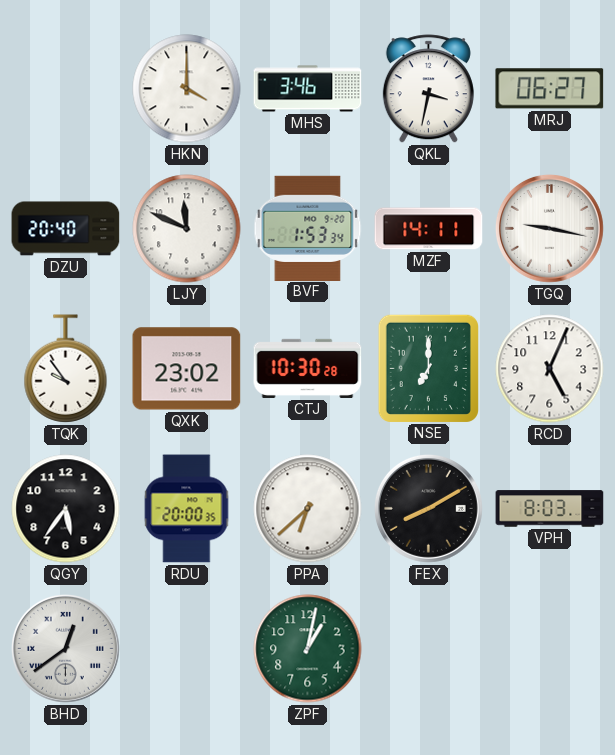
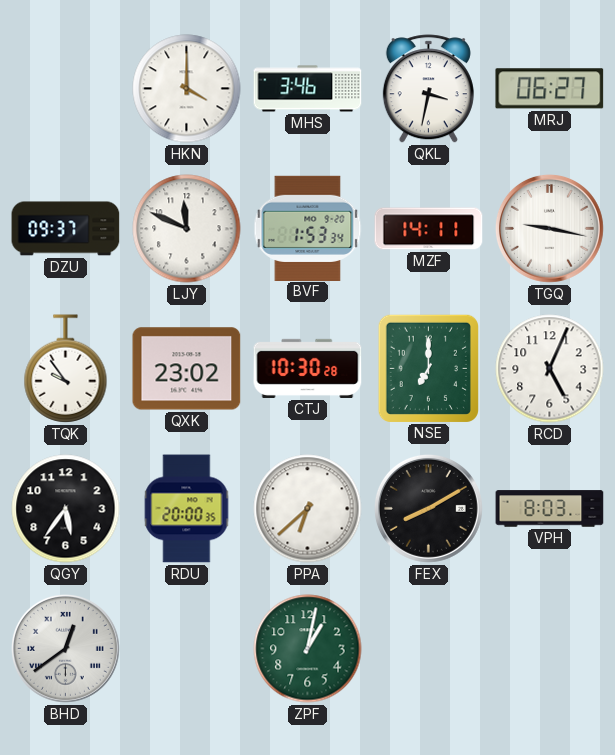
DZU: 20:40 -> 09:37 (66, 229)
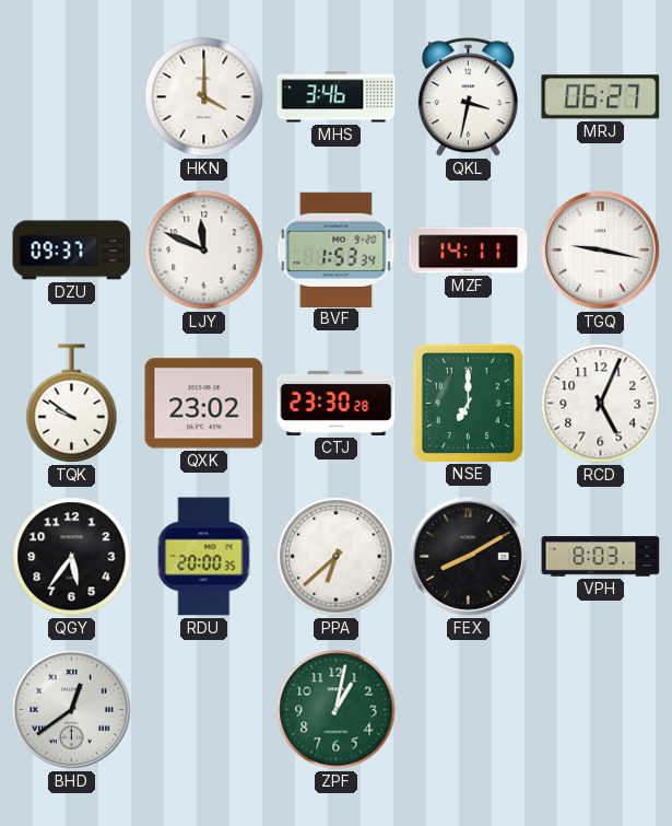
TQK: 9:54 -> 9:51 (72, 404)
CTJ: 10:30 -> 23:30 (337, 403)
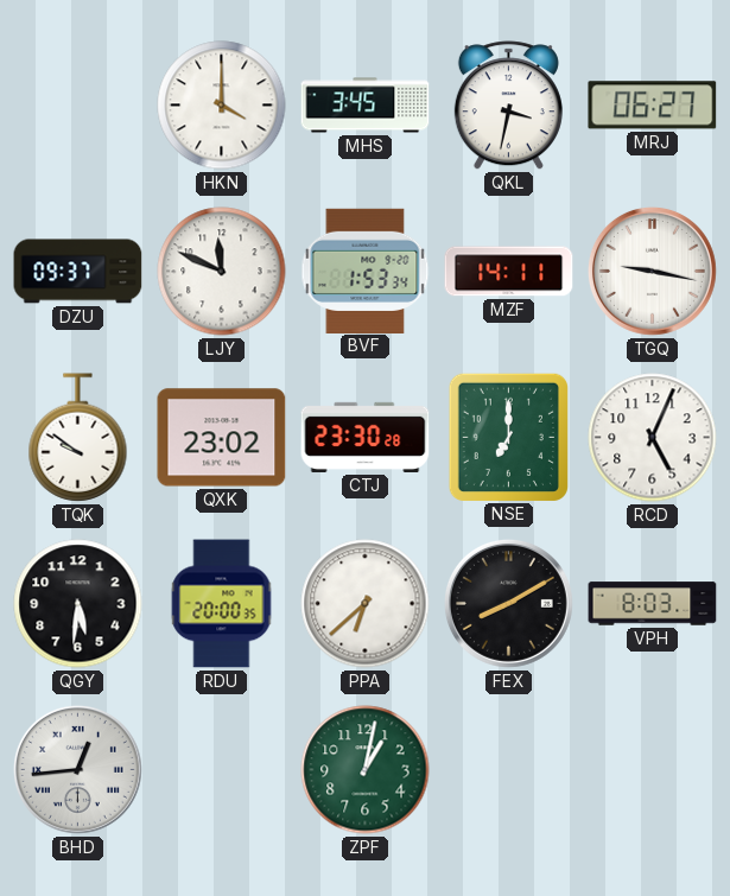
MHS: 3:46 -> 3:45 (366, 106)
QGY: 5:36 -> 5:31 (78, 604)
BHD: 12:39 -> 12:44 (77, 769)
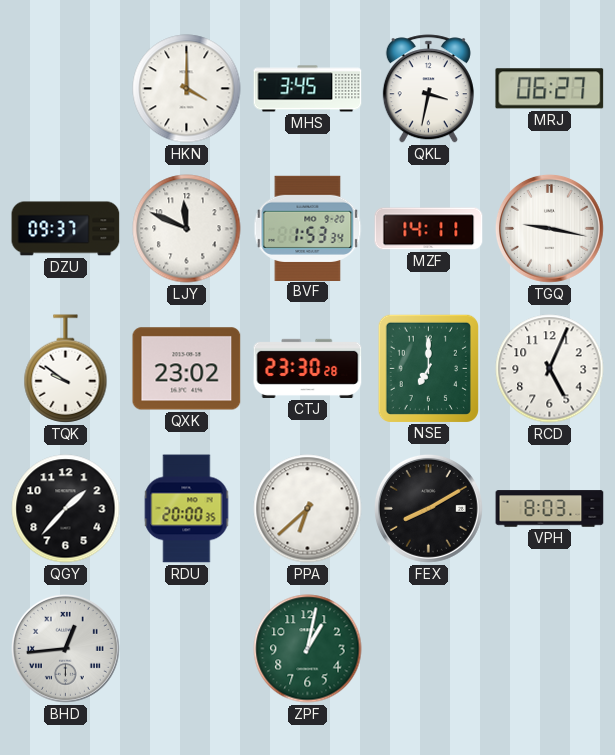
QGY: 5:31 -> 1:37 (66, 509)
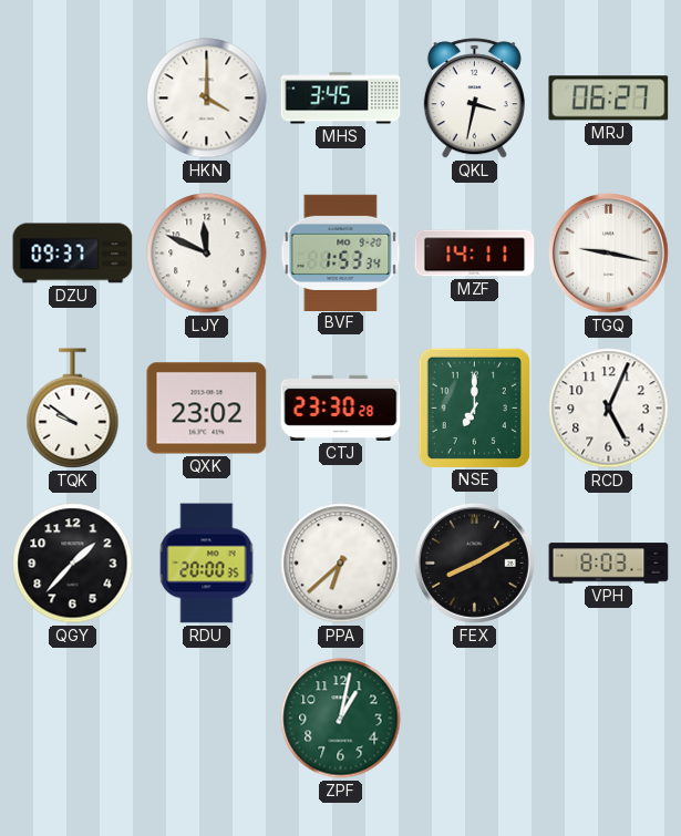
BHD: 12:44 -> none (65, 648)
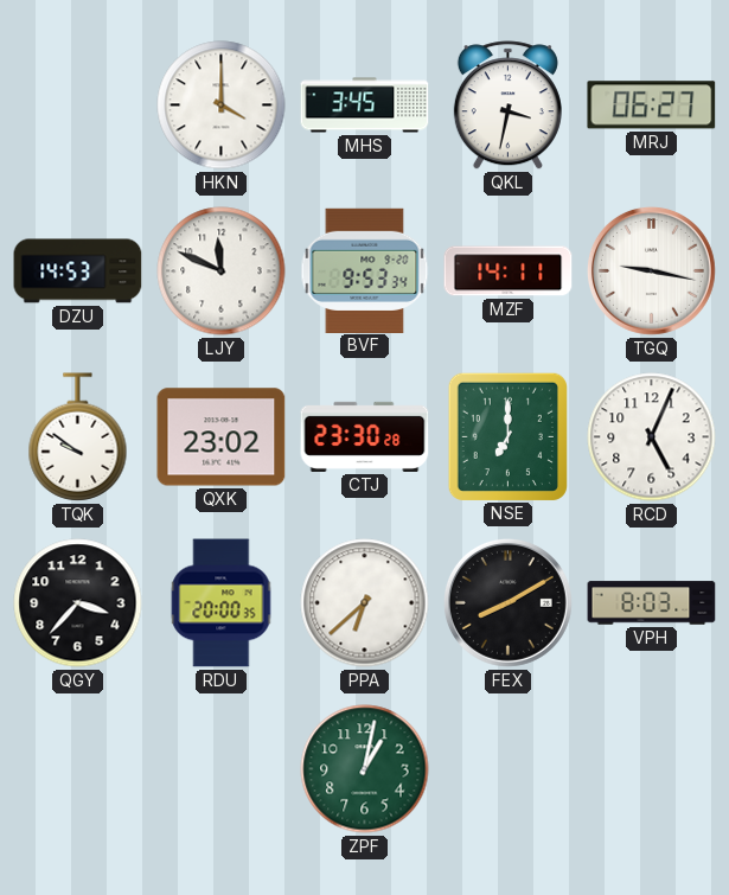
DZU: 09:37 -> 14:53 (78, 271)
BVF: 1:53 -> 9:53 (365, 270)
QGY: 1:37 -> 3:37 (78, 603)
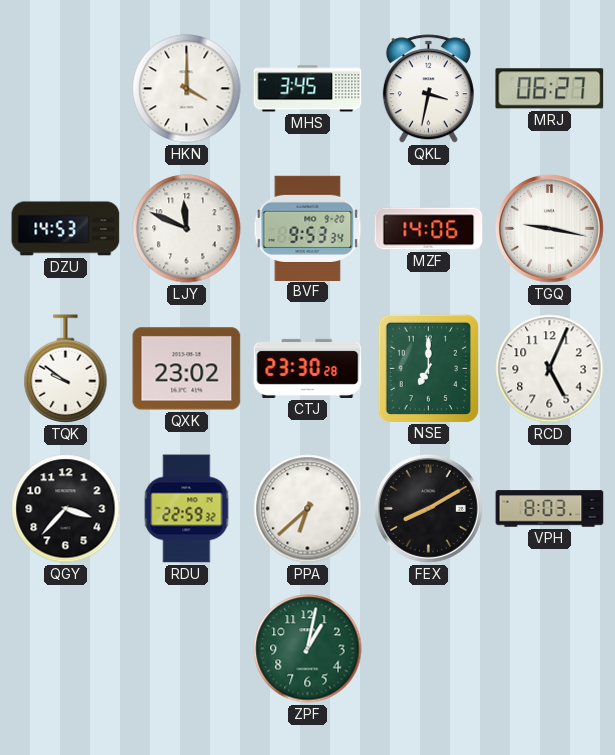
MZF: 14:11 -> 14:06 (429, 229)
RDU: 20:00 -> 22:59 (187, 509)
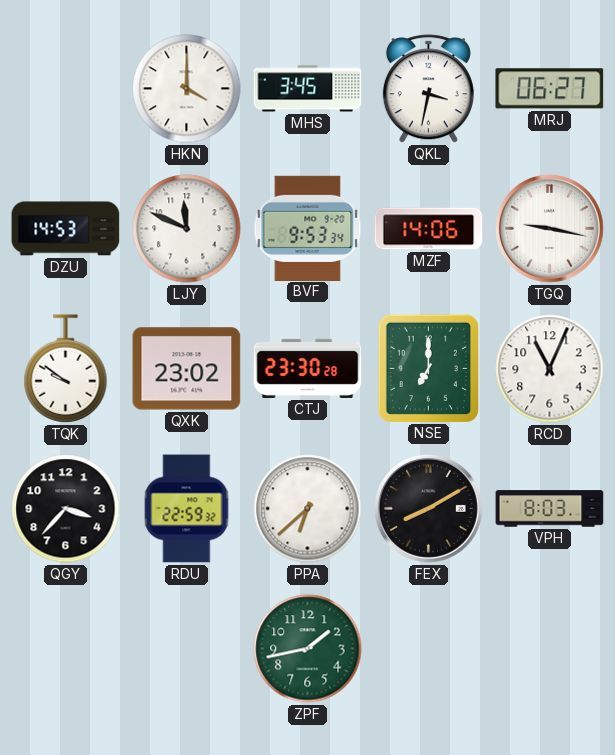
RCD: 5:04 -> 11:04 (550, 369)
ZPF: 1:02 -> 1:43 (308, 649)
